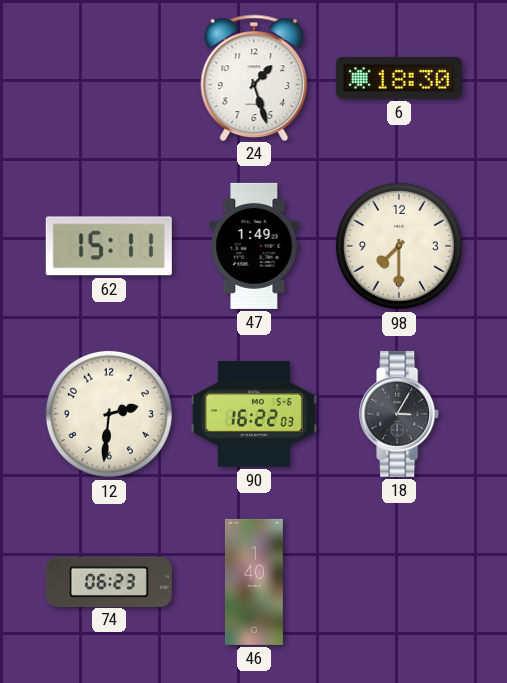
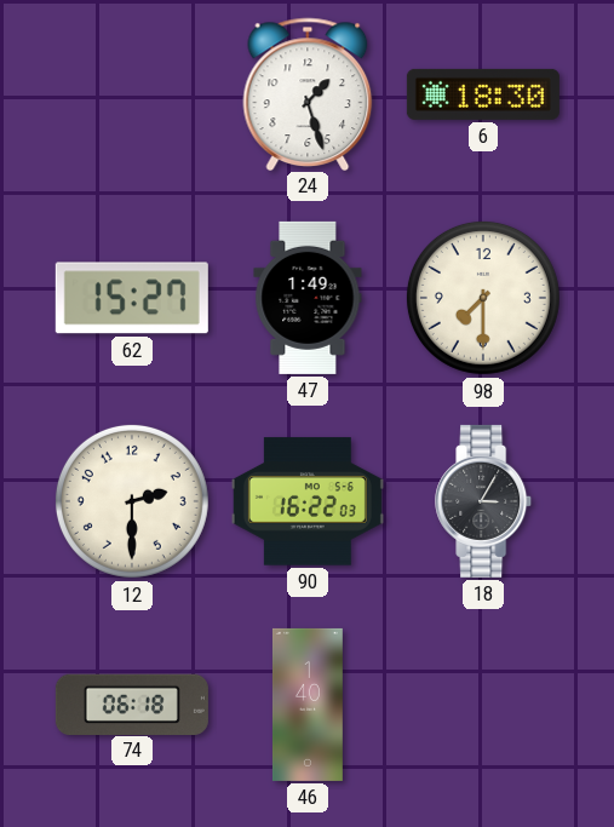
62: 15:11 -> 15:27 (132, 298)
12: 2:31 -> 2:30 (132, 501)
74: 06:23 -> 06:18 (132, 703)
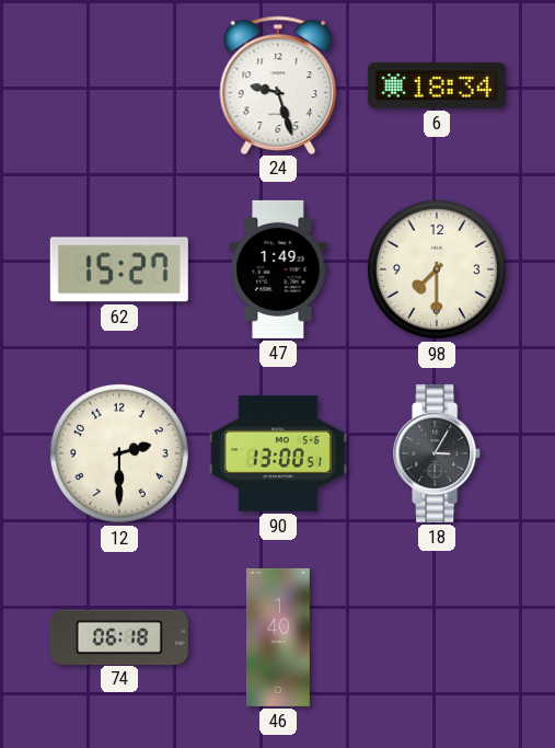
24: 1:27 -> 9:27 (278, 84)
6: 18:30 -> 18:34 (437, 85)
90: 16:22 -> 13:00 (278, 453)
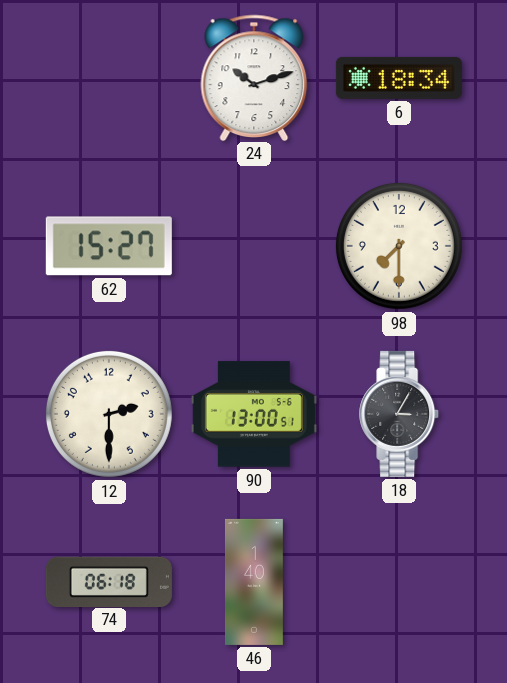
24: 9:27 -> 10:12 (254, 77)
47: 1:49 -> none (278, 269)
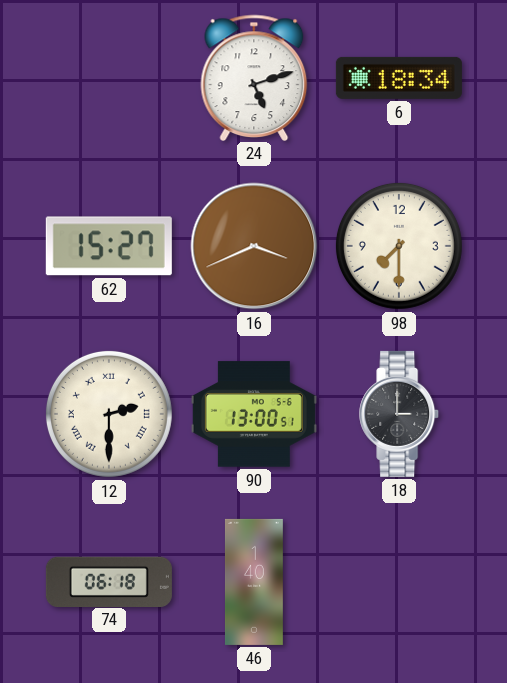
24: 10:12 -> 5:12 (254, 77)
16: none -> 3:41 (254, 246)
12 numerals: Arabic -> Roman (109, 414)
18: 3:05 -> 3:00 (400, 414)
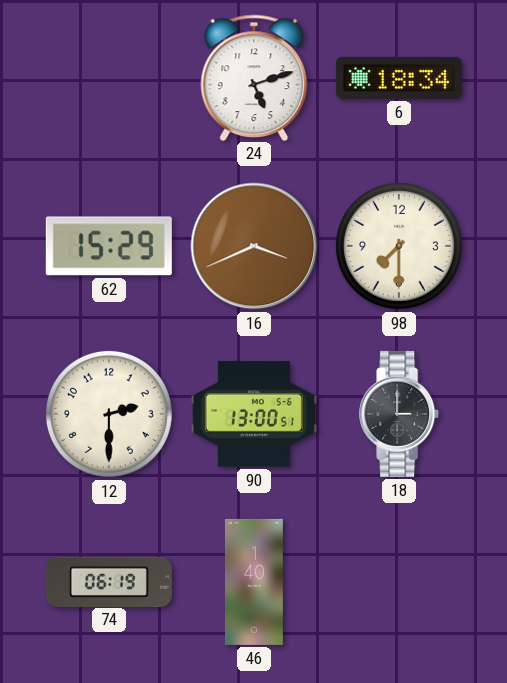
62: 15:27 -> 15:29 (109, 246)
12 numerals: Roman -> Arabic (109, 414)
74: 06:18 -> 06:19 (109, 581)
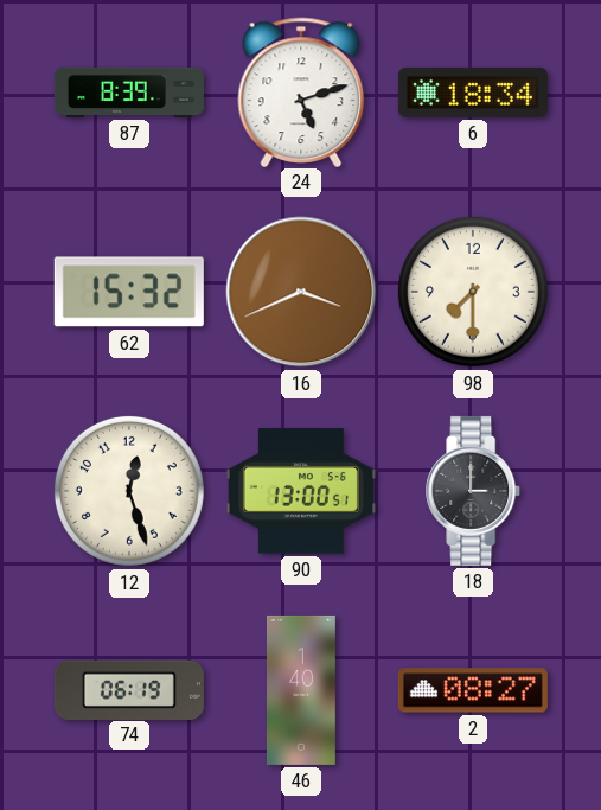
87: none -> 8:39 (129, 93)
62: 15:29 -> 15:32 (129, 292)
12: 2:30 -> 12:27 (129, 491)
2: none -> 08:27 (473, 690)
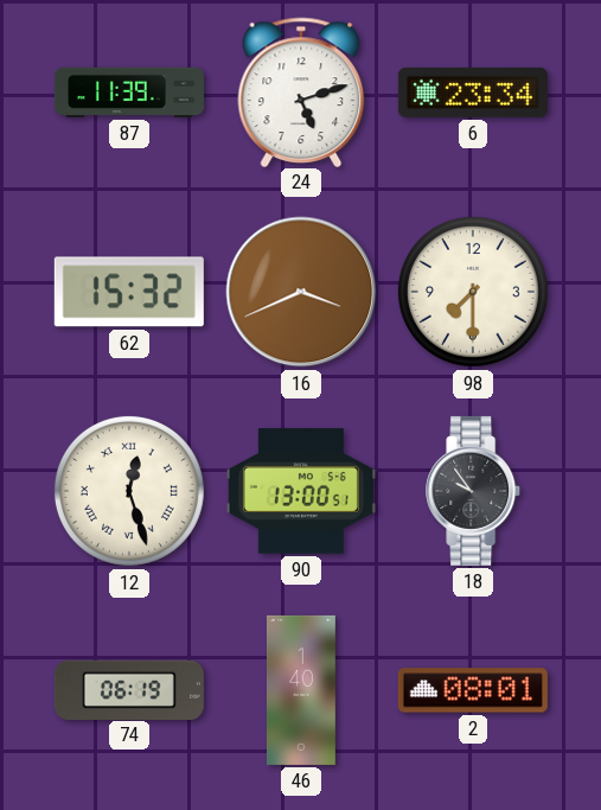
87: 8:39 -> 11:39 (129, 93)
6: 18:34 -> 23:34 (473, 93)
12 numerals: Arabic -> Roman (129, 491)
18: 3:00 -> 9:54 (474, 491)
2: 08:27 -> 08:01 (473, 690)
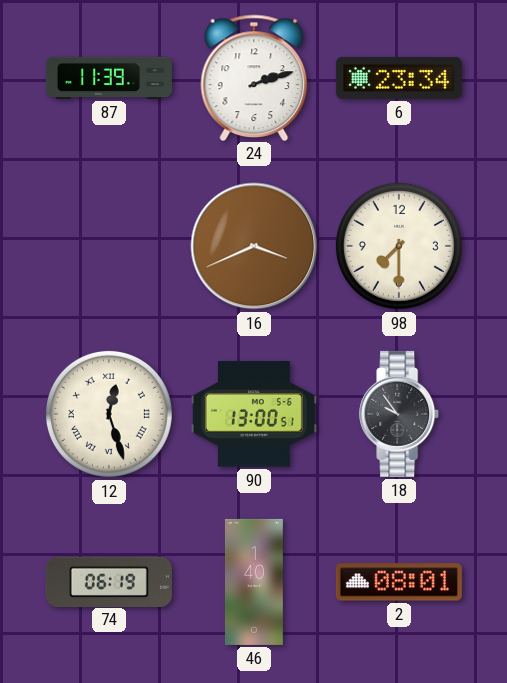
24: 5:12 -> 2:12 (254, 77)
62: 15:32 -> none (129, 292)
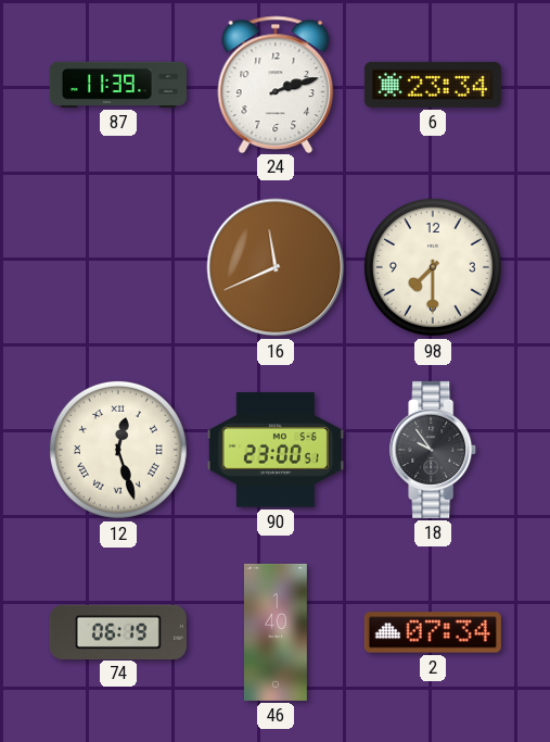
16: 3:41 -> 11:41 (276, 267)
90: 13:00 -> 23:00 (276, 450)
2: 08:01 -> 07:34 (433, 632)
